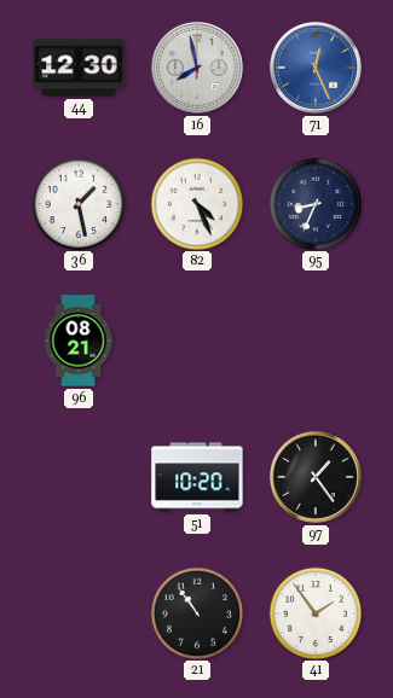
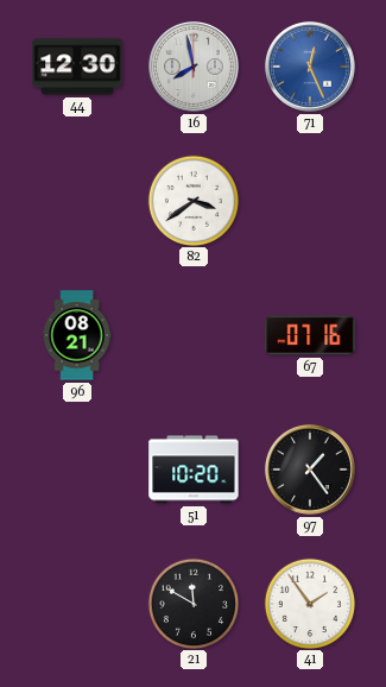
36: 1:28 -> none (77, 203)
82: 4:26 -> 3:39 (192, 200)
95: 8:34 -> none (314, 203)
67: none -> 07:16 (310, 335)
21: 10:54 -> 11:50 (192, 603)
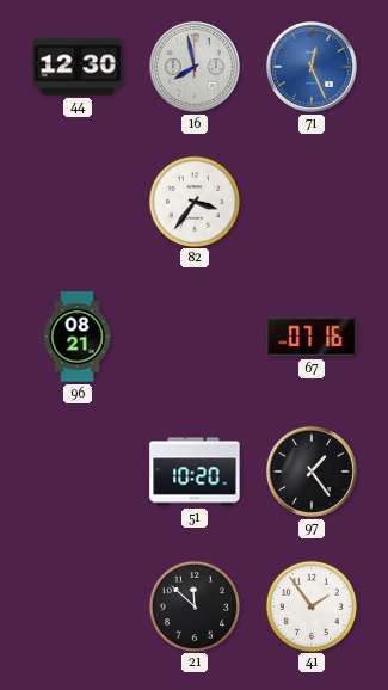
82: 3:39 -> 3:36 (193, 201)
21: 11:50 -> 11:52 (193, 605)
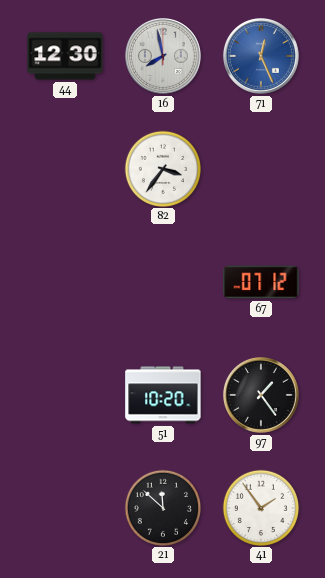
96: 08:21 -> none (78, 337)
67: 07:16 -> 07:12 (261, 282)
